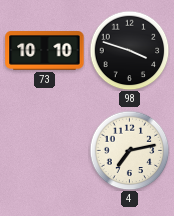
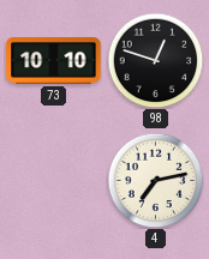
98: 3:48 -> 12:48 (155, 60)
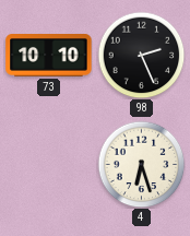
98: 12:48 -> 2:26 (141, 55)
4: 7:13 -> 6:27 (141, 164)
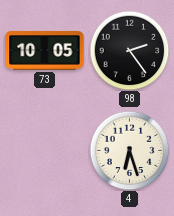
73: 10:10 -> 10:05 (45, 51)
98: 2:26 -> 2:24 (129, 50)
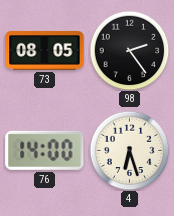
73: 10:05 -> 08:05 (45, 51)
76: none -> 14:00 (45, 150)
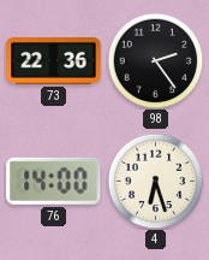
73: 08:05 -> 22:36 (54, 61)
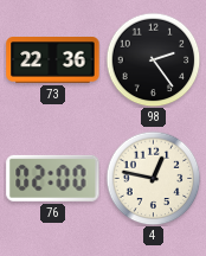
76: 14:00 -> 02:00 (53, 178)
4: 6:27 -> 12:47 (153, 178)
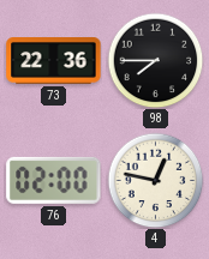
98: 2:24 -> 7:45 (155, 60)
